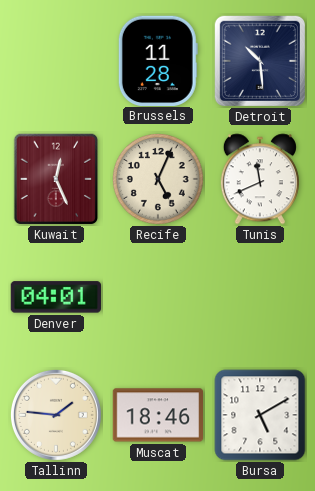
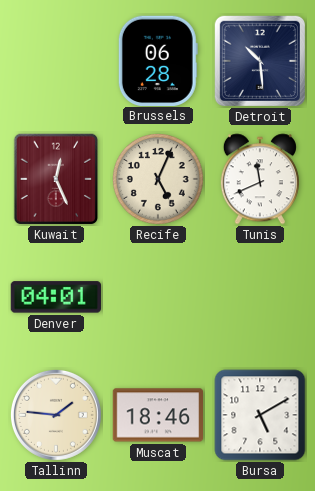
Brussels: 11:28 -> 06:28 (158, 60)
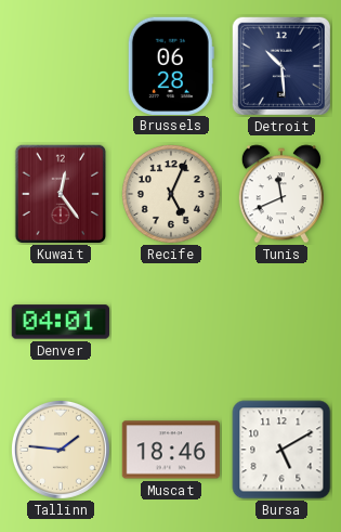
Kuwait: 12:26 -> 12:24 (61, 194)
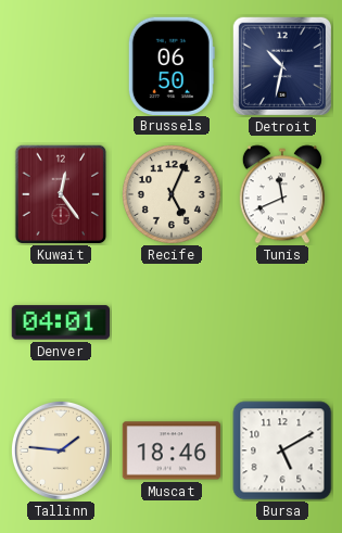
Brussels: 06:28 -> 06:50 (172, 65)
Detroit: 10:29 -> 10:32 (282, 66)
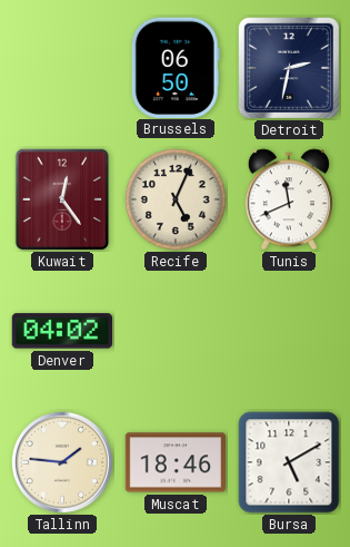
Detroit: 10:32 -> 2:32 (289, 68)
Denver: 04:01 -> 04:02 (61, 331)
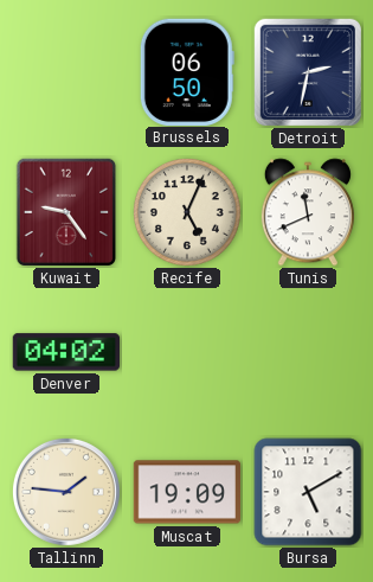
Kuwait: 12:24 -> 9:24 (66, 212)
Muscat: 18:46 -> 19:09 (186, 492)
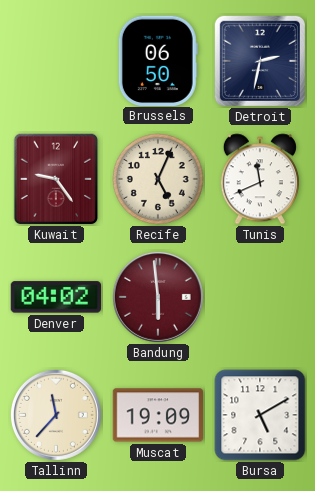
Bandung: none -> 5:59 (158, 297)
Tallinn: 1:46 -> 11:37 (56, 415)
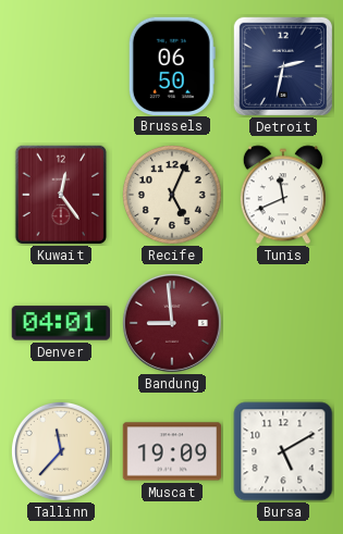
Kuwait: 9:24 -> 12:24 (61, 195)
Denver: 04:02 -> 04:01 (60, 323)
Bandung: 5:59 -> 8:59 (172, 323)
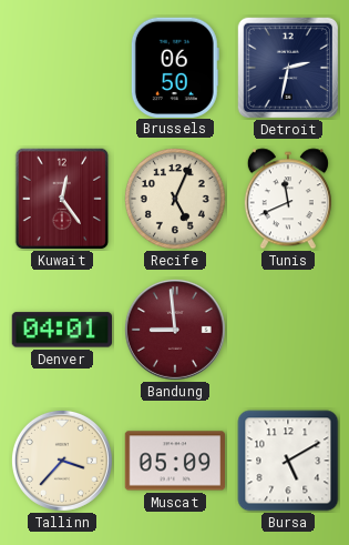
Tallinn: 11:37 -> 3:37 (62, 461)
Muscat: 19:09 -> 05:09 (174, 461)
